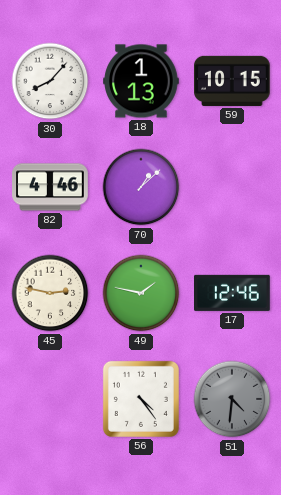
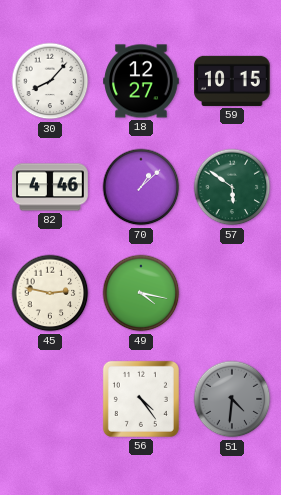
18: 1:13 -> 12:27 (141, 81)
57: none -> 5:51 (232, 187)
49: 1:47 -> 4:17 (141, 293)
17: 12:46 -> none (233, 293)
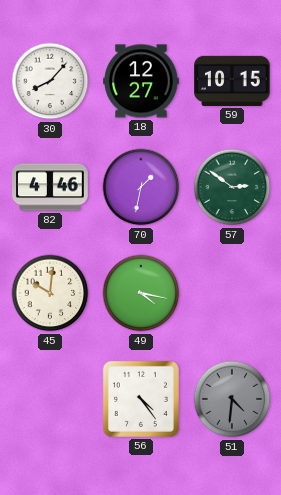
70: 1:08 -> 1:32 (141, 187)
57: 5:51 -> 2:51 (232, 187)
45: 2:47 -> 10:01 (50, 293)
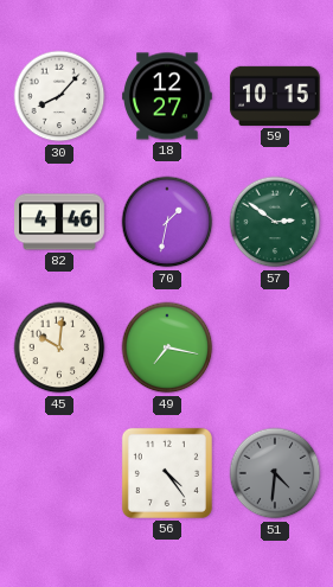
49: 4:17 -> 7:17 (167, 347)
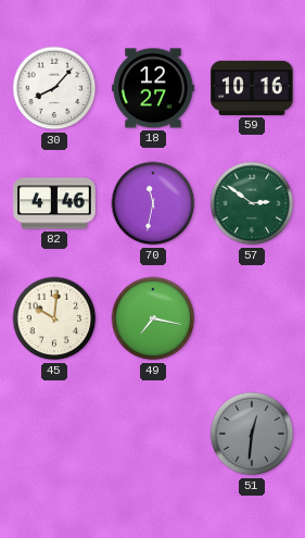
59: 10:15 -> 10:16 (252, 88)
70: 1:32 -> 11:32 (153, 203)
56: 4:24 -> none (167, 473)
51: 4:31 -> 12:31 (252, 434)
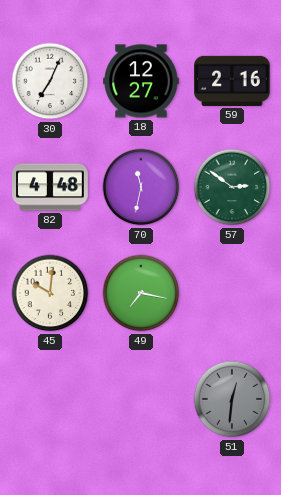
30: 8:07 -> 7:04 (50, 81)
59: 10:16 -> 2:16 (232, 81)
82: 4:46 -> 4:48 (50, 187)
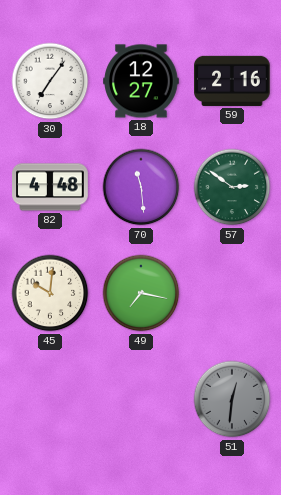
30: 7:04 -> 7:06 (50, 81)
70: 11:32 -> 11:29 (141, 187)
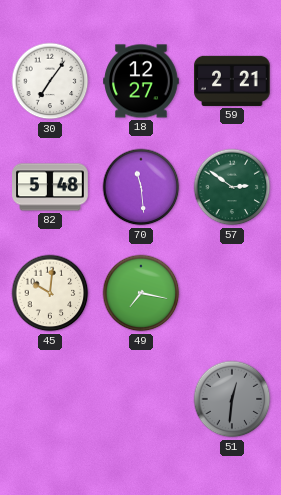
59: 2:16 -> 2:21 (232, 81)
82: 4:48 -> 5:48 (50, 187)
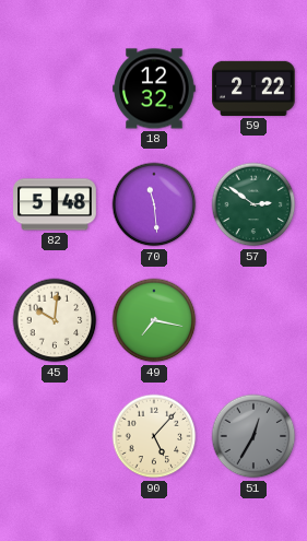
30: 7:06 -> none (50, 81)
18: 12:27 -> 12:32 (154, 89)
59: 2:21 -> 2:22 (253, 89)
90: none -> 5:07 (154, 436)
51: 12:31 -> 12:35 (253, 436)
